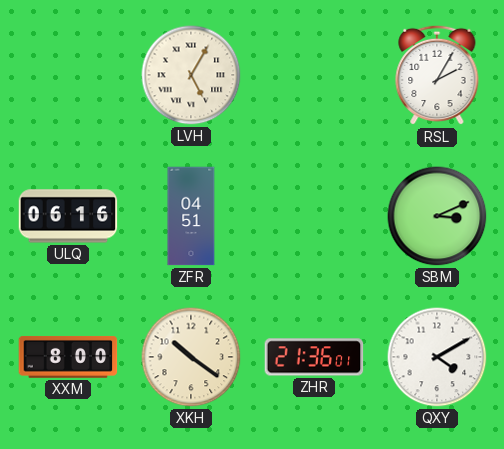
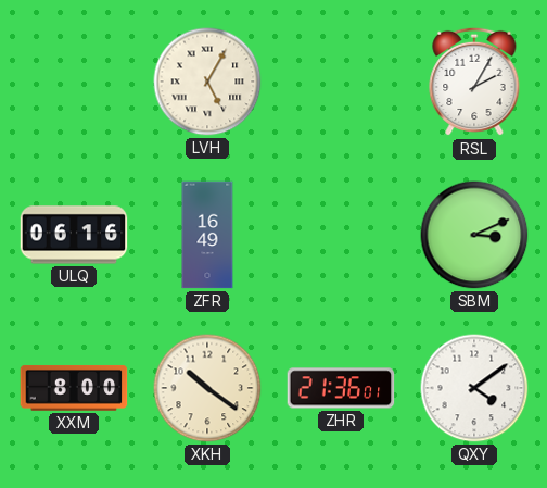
ZFR: 04:51 -> 16:49 (207, 235)
QXY: 4:10 -> 4:09 (474, 388)
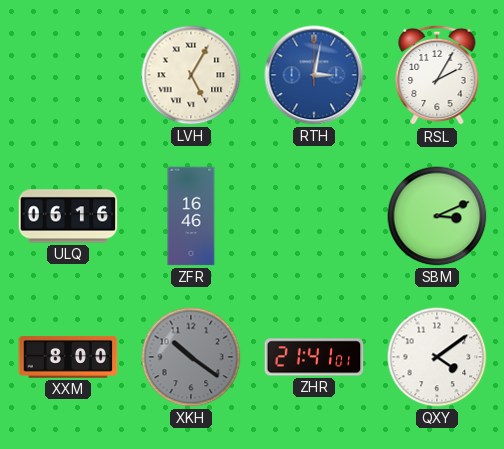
RTH: none -> 3:02 (314, 75)
ZFR: 16:49 -> 16:46 (191, 216)
XKH dial: cream -> grey (191, 357)
ZHR: 21:36 -> 21:41 (314, 357)
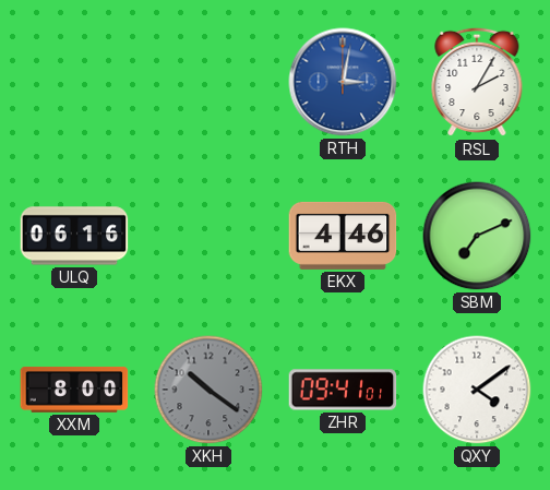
LVH: 5:05 -> none (191, 75)
ZFR: 16:46 -> none (191, 216)
EKX: none -> 4:46 (343, 236)
SBM: 3:11 -> 7:11 (477, 236)
ZHR: 21:41 -> 09:41 (343, 390)
